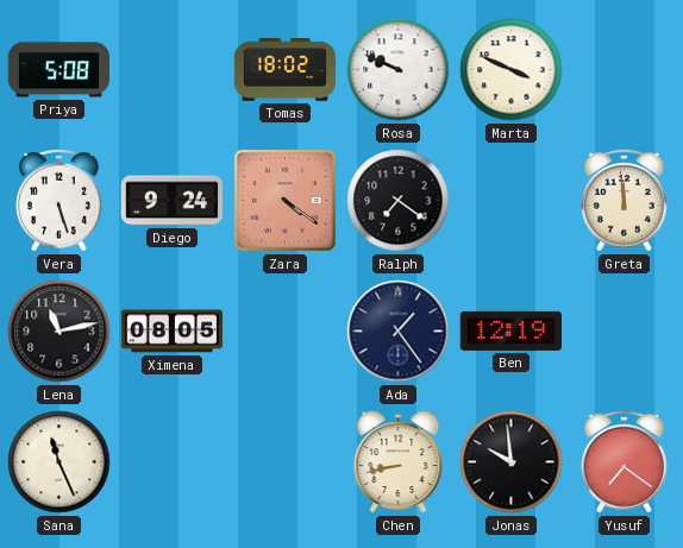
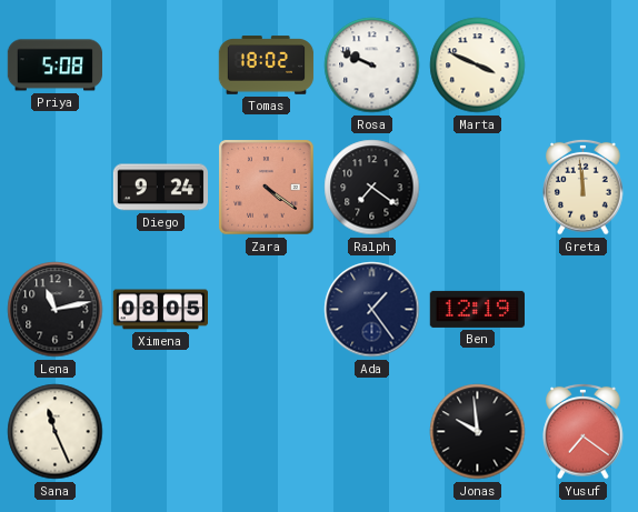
Vera: 5:27 -> none (59, 200)
Chen: 8:43 -> none (399, 462)
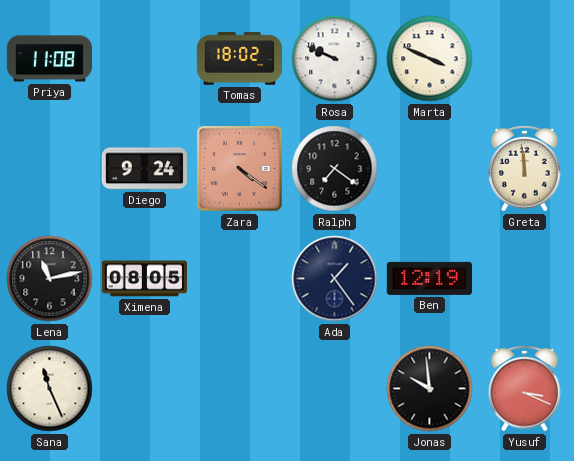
Priya: 5:08 -> 11:08 (49, 59)
Yusuf: 7:21 -> 3:19 (525, 388)
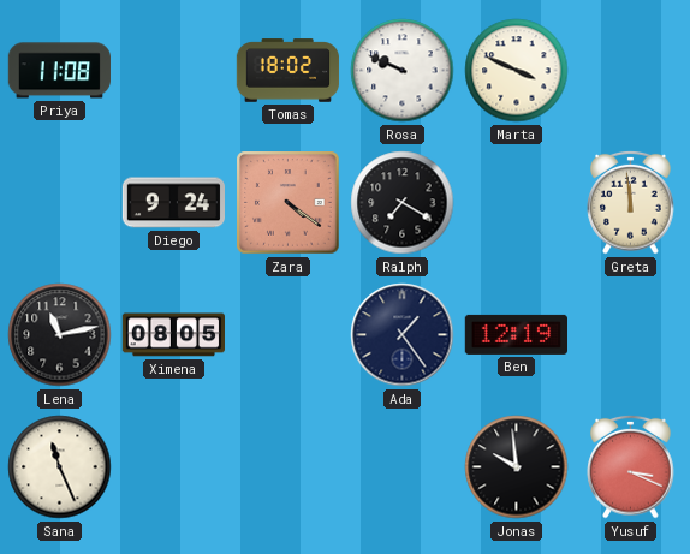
Ralph: 7:21 -> 7:20 (403, 203)
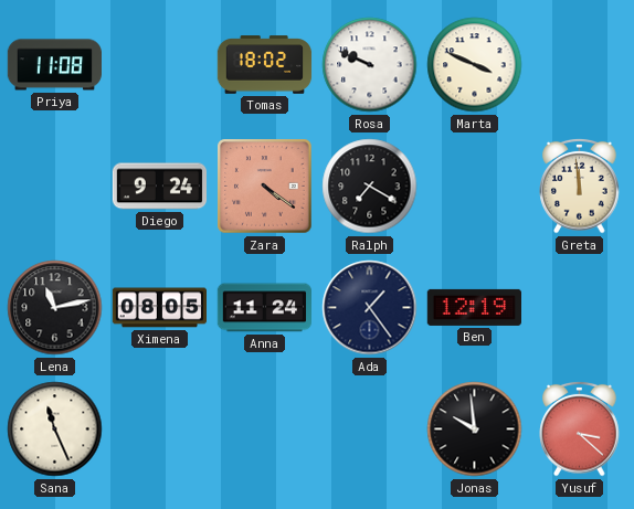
Anna: none -> 11:24 (264, 308)
Yusuf: 3:19 -> 3:22 (580, 428)
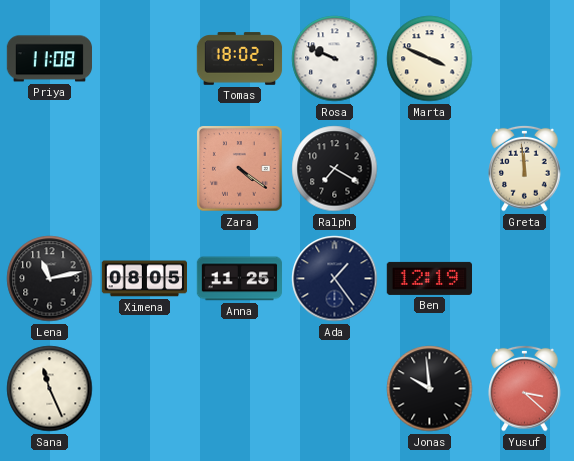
Diego: 9:24 -> none (159, 187)
Anna: 11:24 -> 11:25 (239, 279)
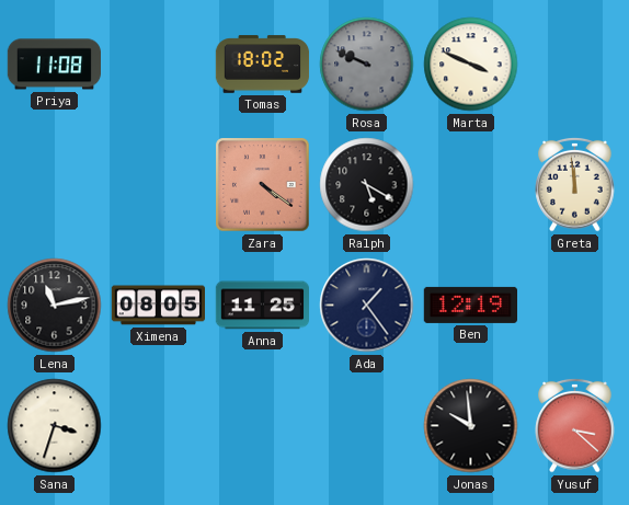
Rosa dial: white -> grey (367, 65)
Ralph: 7:20 -> 5:20 (367, 185)
Sana: 11:26 -> 3:33 (55, 426)
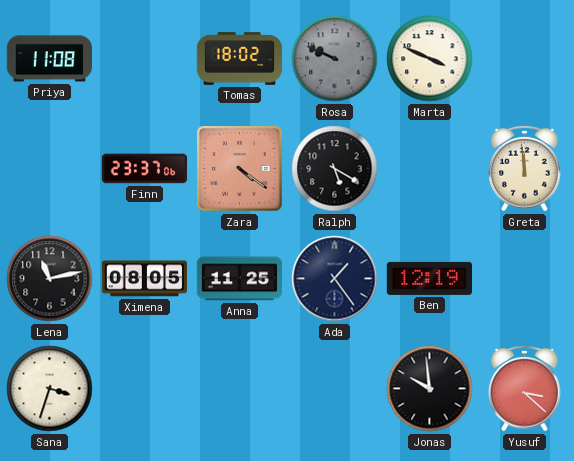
Finn: none -> 23:37 (145, 169)
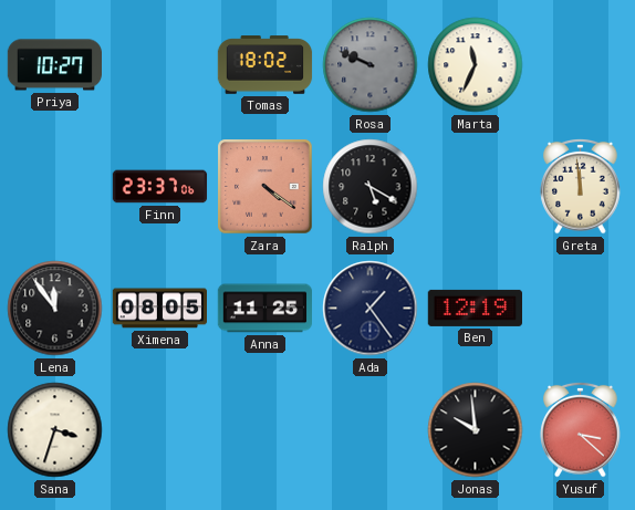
Priya: 11:08 -> 10:27 (54, 65)
Marta: 3:49 -> 11:34 (476, 65)
Lena: 11:13 -> 11:54 (55, 309)
